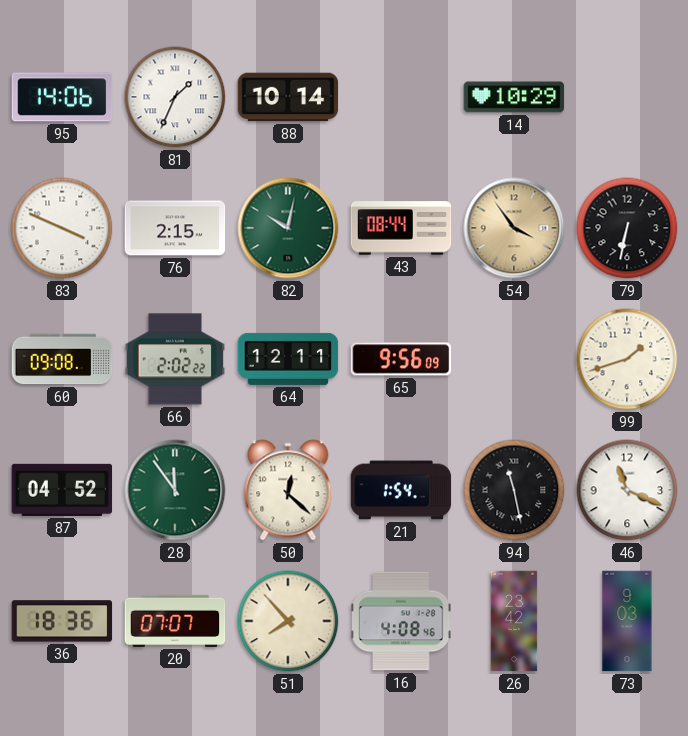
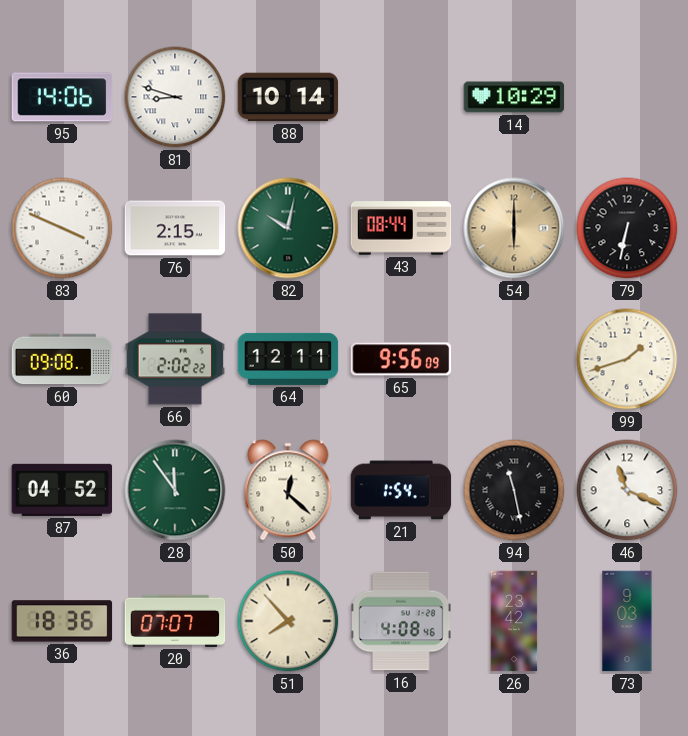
81: 1:34 -> 8:48 (175, 97)
54: 3:54 -> 6:00 (514, 228)
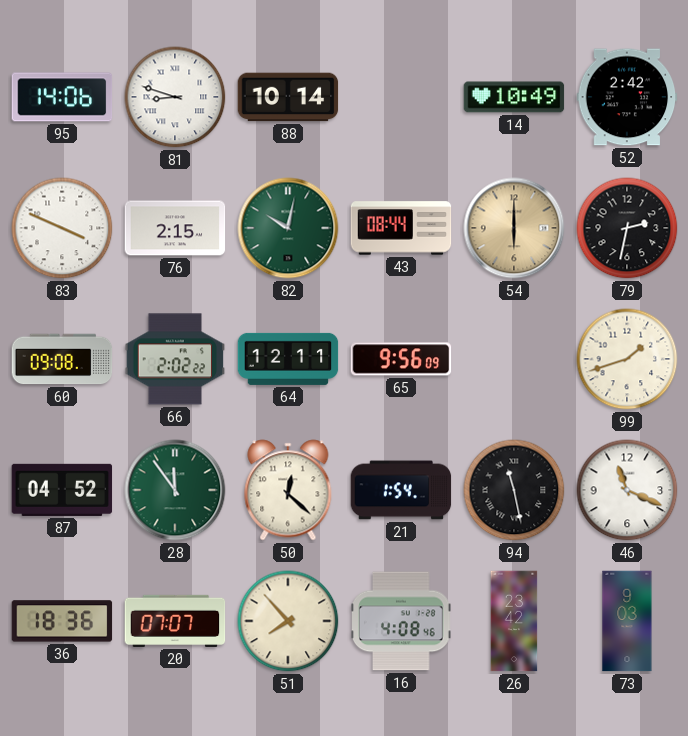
14: 10:29 -> 10:49 (514, 97)
52: none -> 2:42 (627, 97)
79: 6:32 -> 2:32 (627, 228)
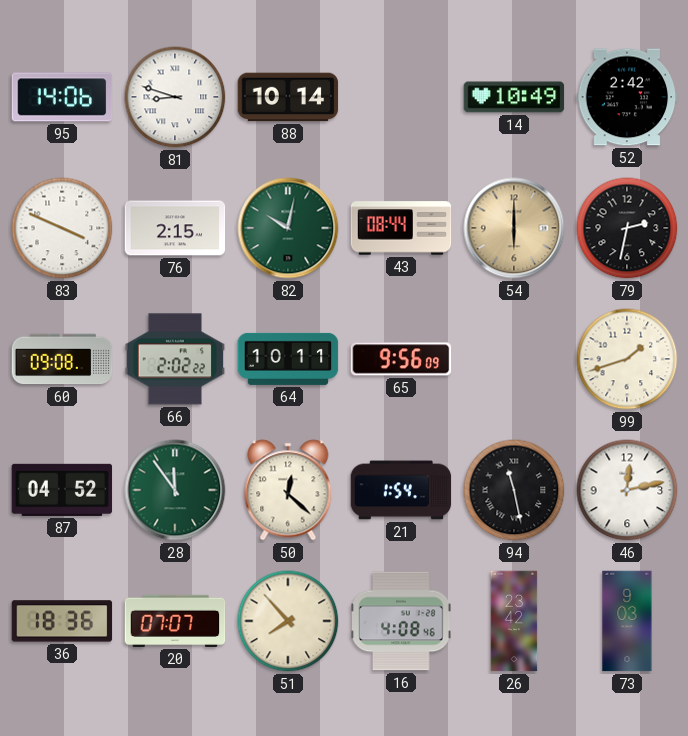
64: 12:11 -> 10:11 (288, 359)
46: 11:19 -> 12:13 (627, 490)
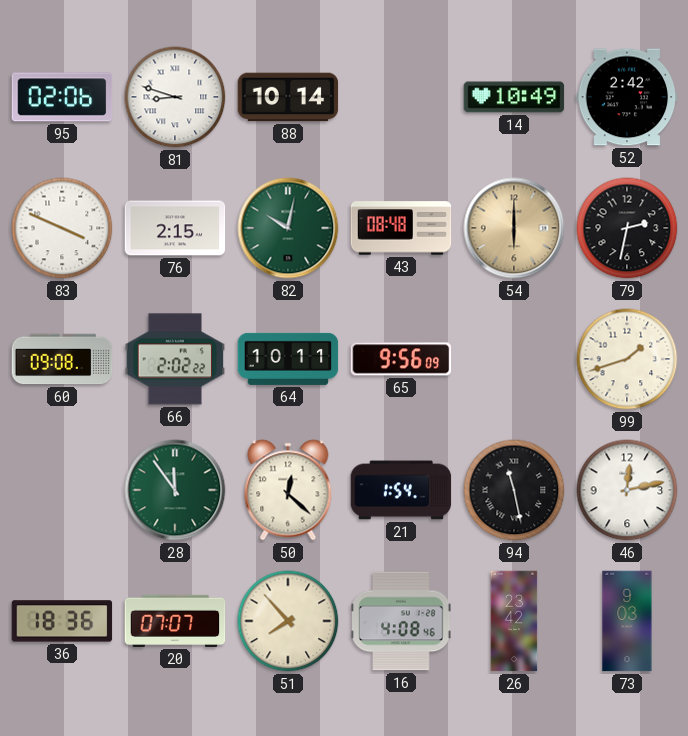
95: 14:06 -> 02:06 (62, 97)
43: 08:44 -> 08:48 (401, 228)
87: 04:52 -> none (62, 490)
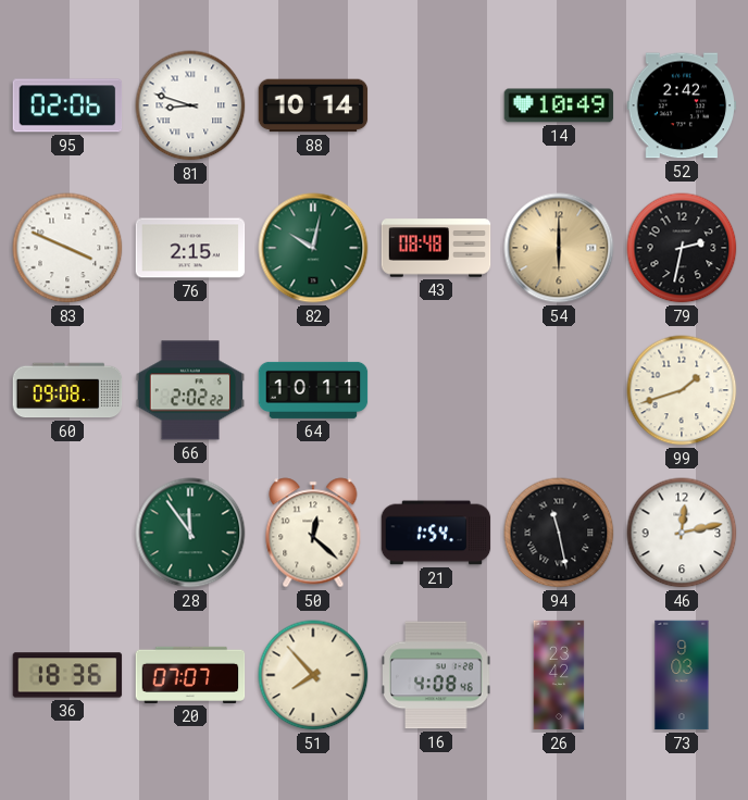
65: 9:56 -> none (401, 359)
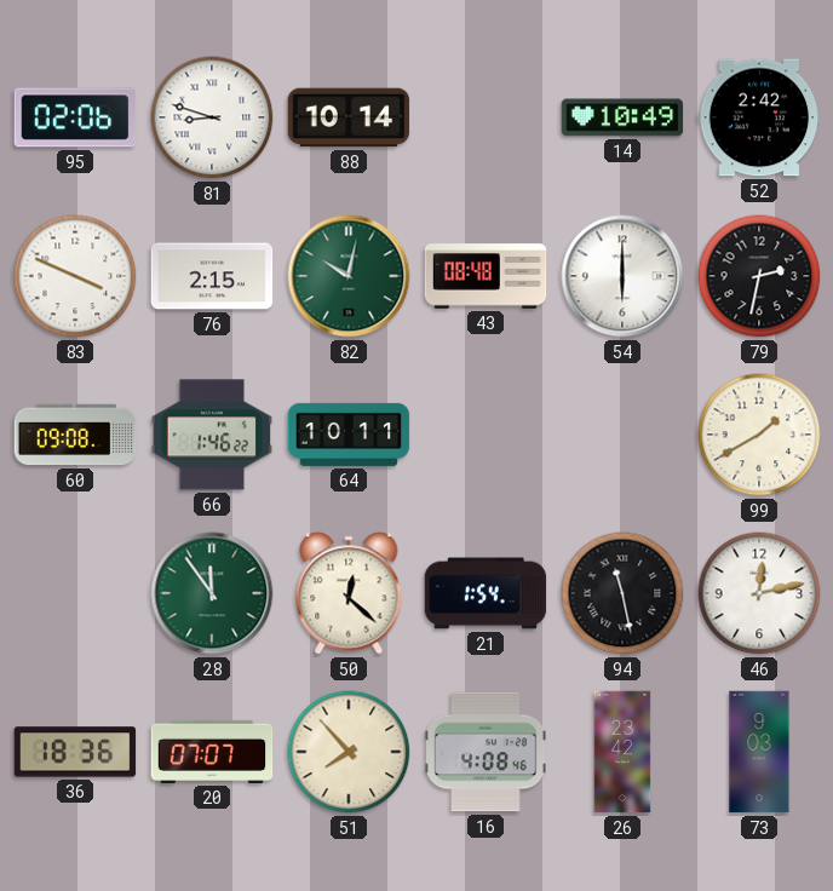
54 dial: champagne -> white (622, 276)
66: 2:02 -> 1:46 (212, 435)
99: 1:42 -> 1:40 (759, 435)
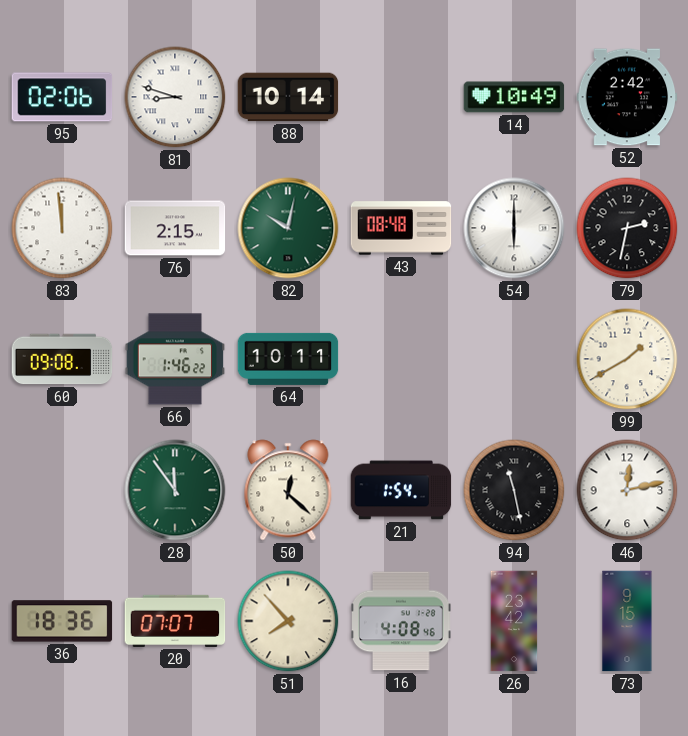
83: 3:49 -> 11:59 (62, 228)
73: 9:03 -> 9:15 (627, 621)
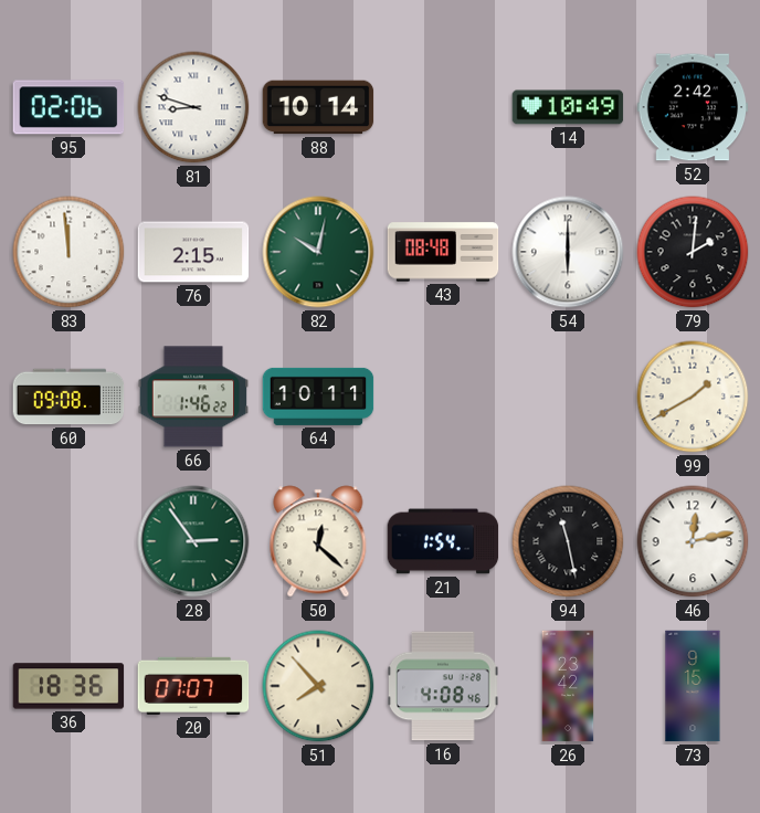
79: 2:32 -> 2:01 (693, 252)
28: 11:54 -> 2:54 (193, 541)
